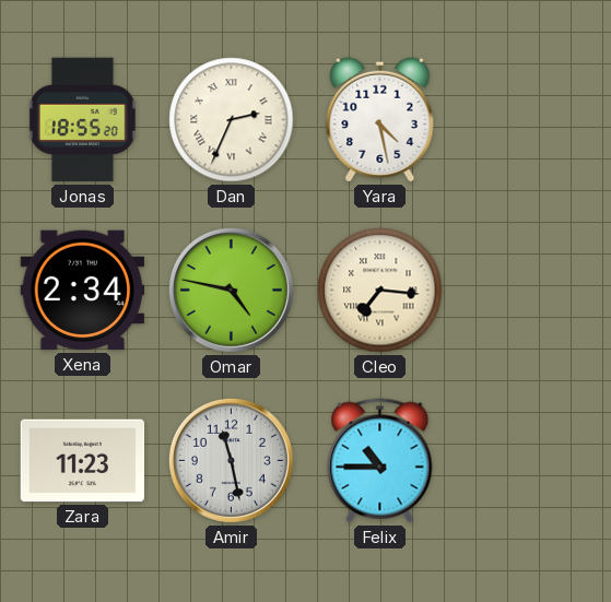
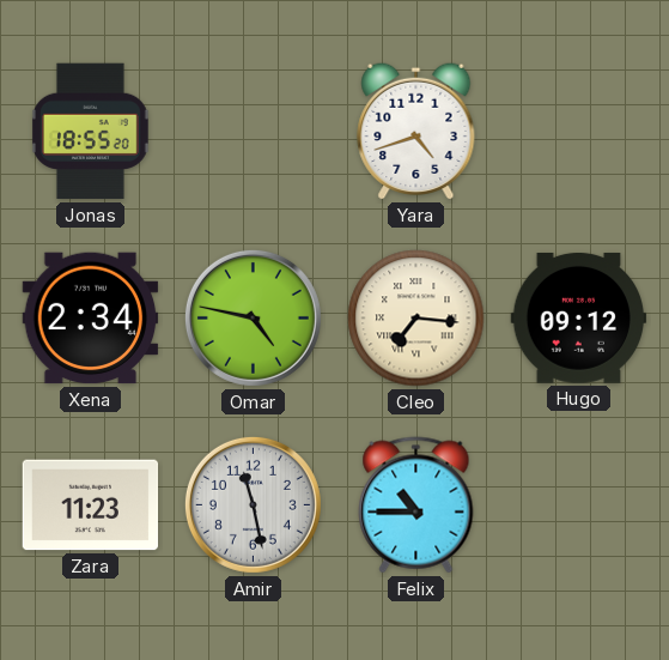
Dan: 2:34 -> none (232, 120)
Yara: 4:28 -> 4:42 (416, 131)
Hugo: none -> 09:12 (579, 317)
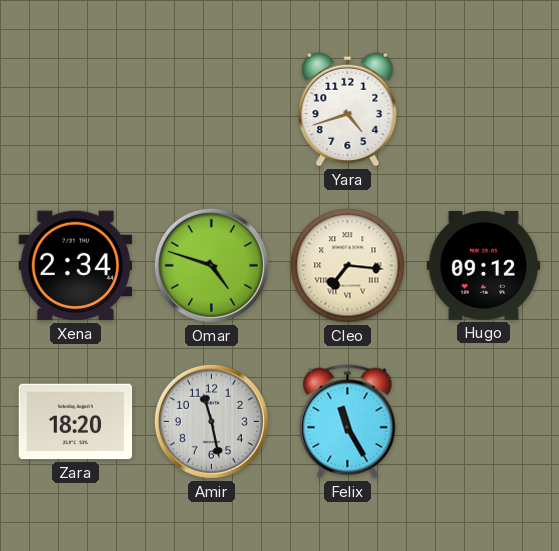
Jonas: 18:55 -> none (91, 132)
Omar: 4:47 -> 4:48 (211, 265)
Zara: 11:23 -> 18:20 (76, 422)
Felix: 10:45 -> 11:25 (348, 422)
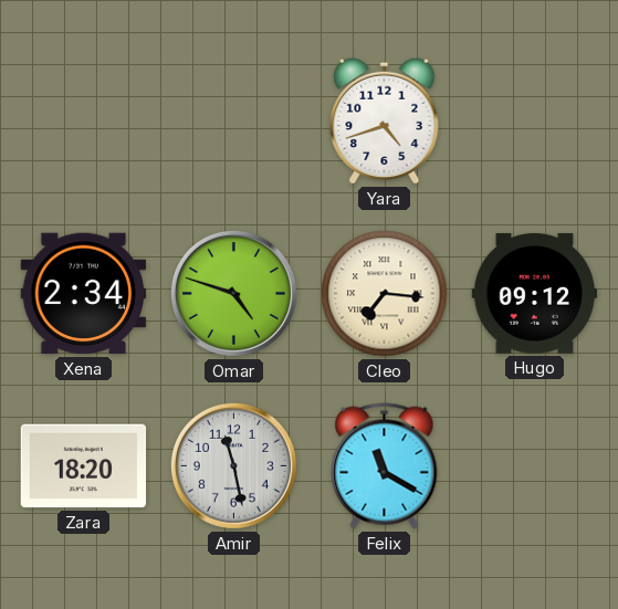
Felix: 11:25 -> 11:20 (385, 466)
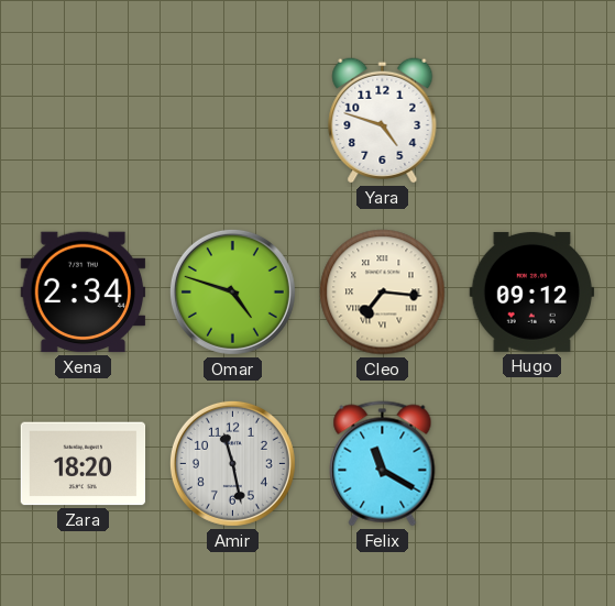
Yara: 4:42 -> 4:48 (383, 120)
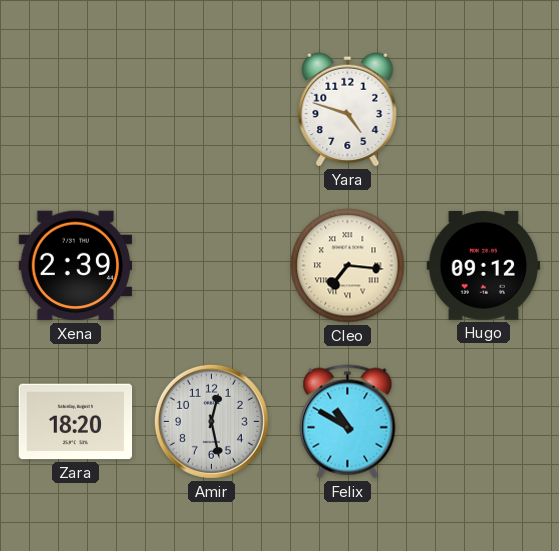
Xena: 2:34 -> 2:39 (76, 266)
Omar: 4:48 -> none (232, 291)
Amir: 11:28 -> 12:28 (211, 421)
Felix: 11:20 -> 10:50 (348, 422)
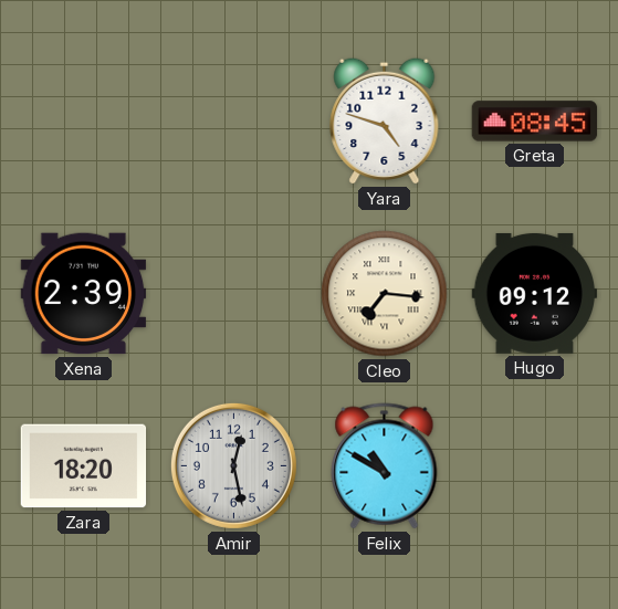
Greta: none -> 08:45 (535, 122)
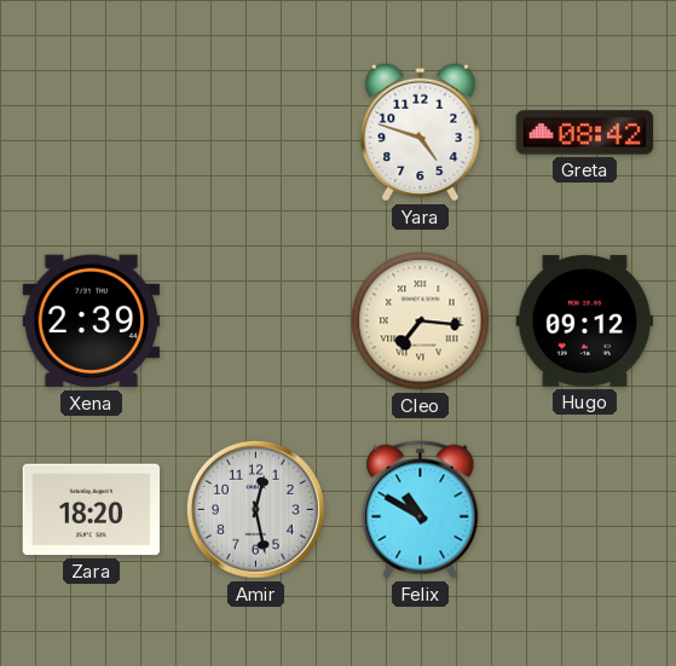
Greta: 08:45 -> 08:42 (585, 133)
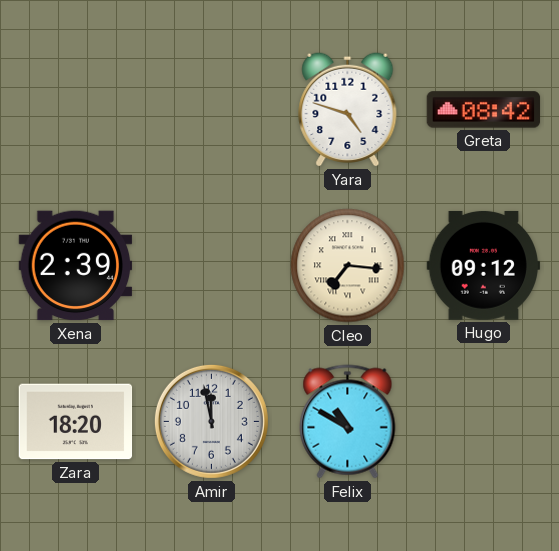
Amir: 12:28 -> 11:58 (211, 421)
